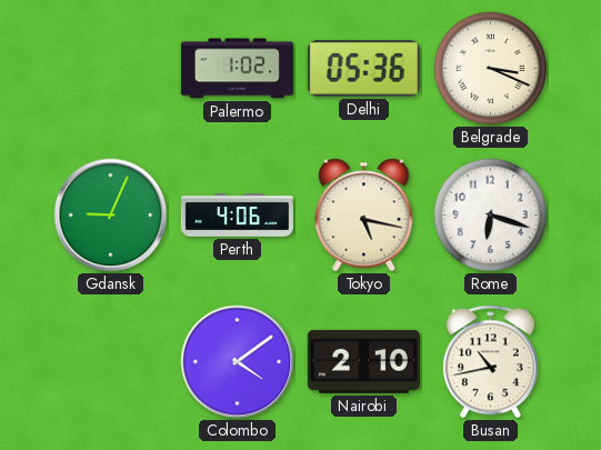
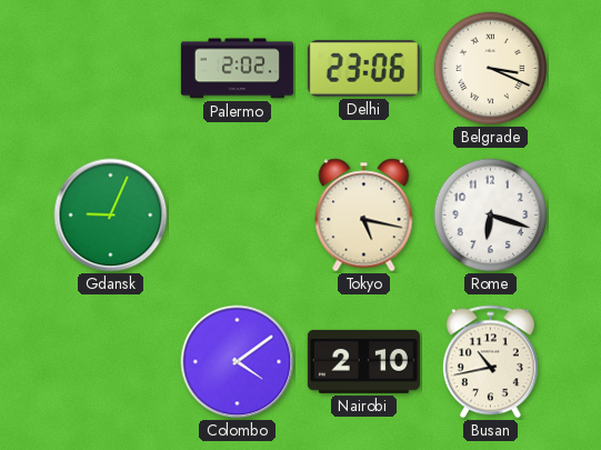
Palermo: 1:02 -> 2:02 (237, 69)
Delhi: 05:36 -> 23:06 (363, 69)
Perth: 4:06 -> none (237, 216)
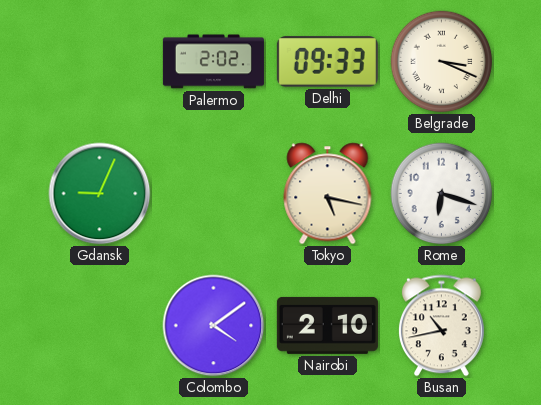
Delhi: 23:06 -> 09:33 (327, 62)
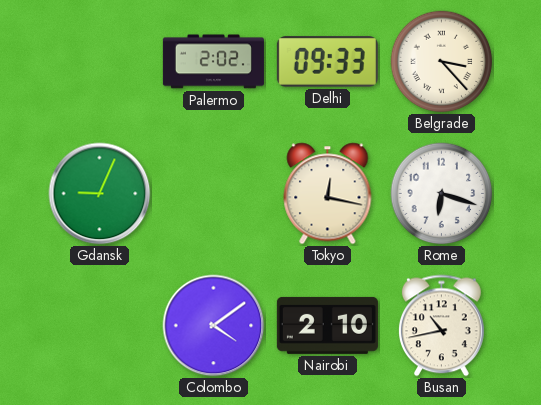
Belgrade: 3:19 -> 3:23 (442, 62)
Tokyo: 5:17 -> 12:17 (328, 194)
